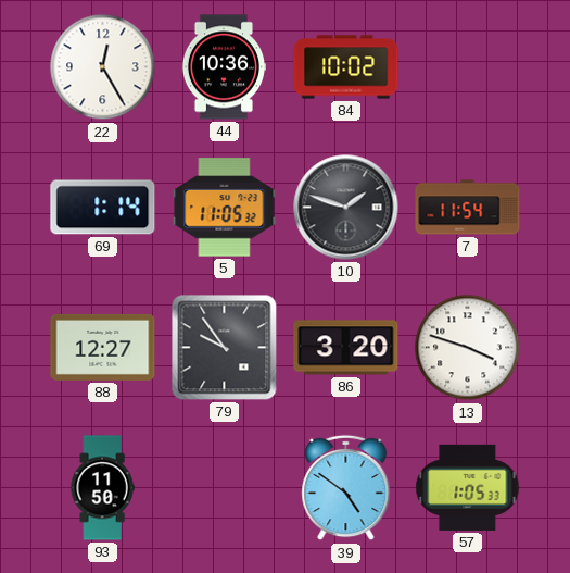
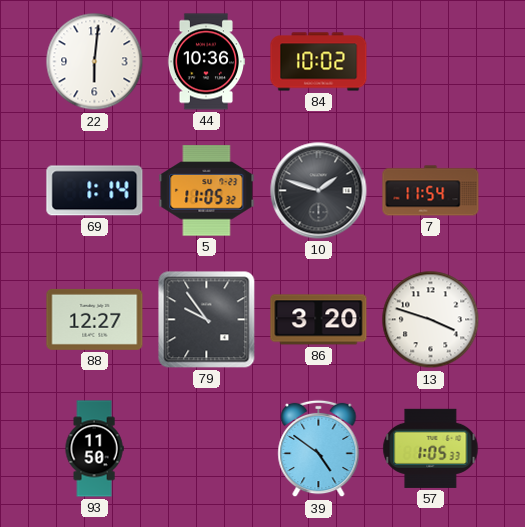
22: 12:25 -> 6:01 (95, 62)
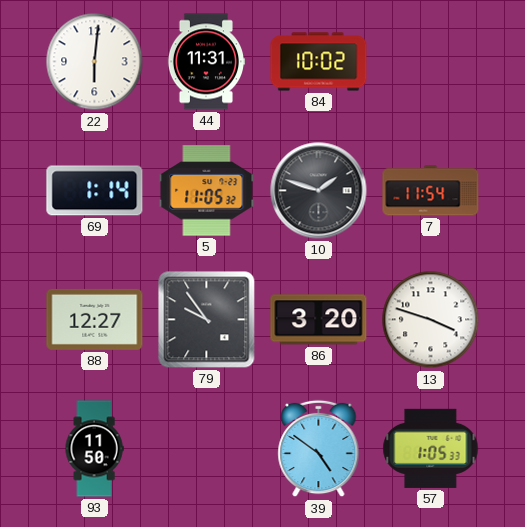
44: 10:36 -> 11:31 (206, 62)
